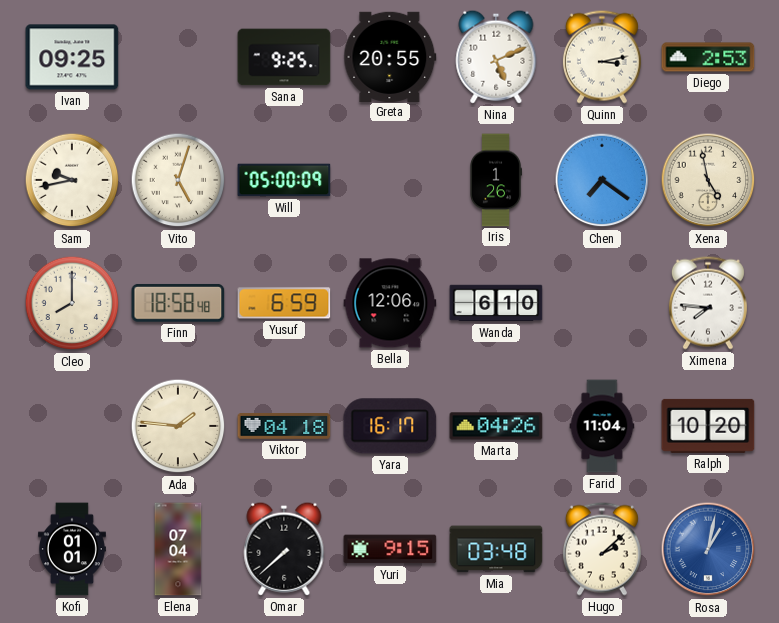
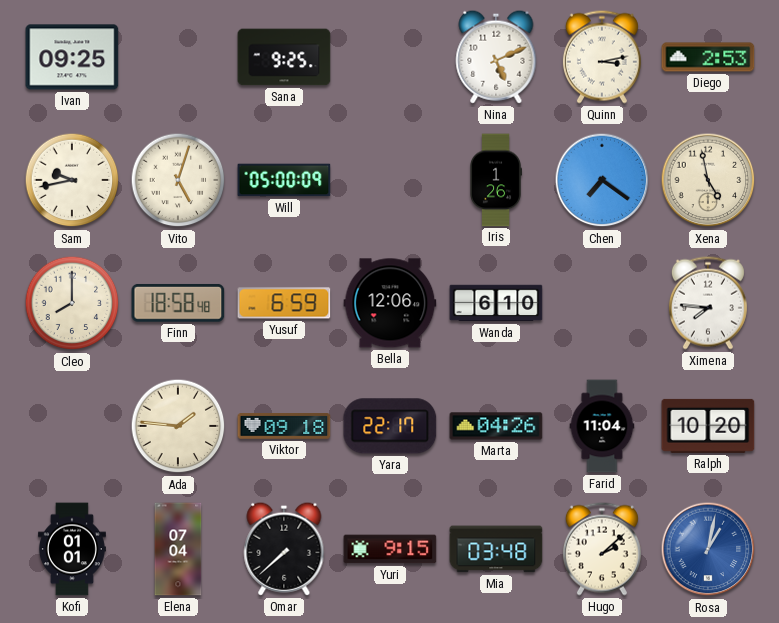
Greta: 20:55 -> none (390, 56)
Viktor: 04:18 -> 09:18 (284, 426)
Yara: 16:17 -> 22:17 (390, 426)
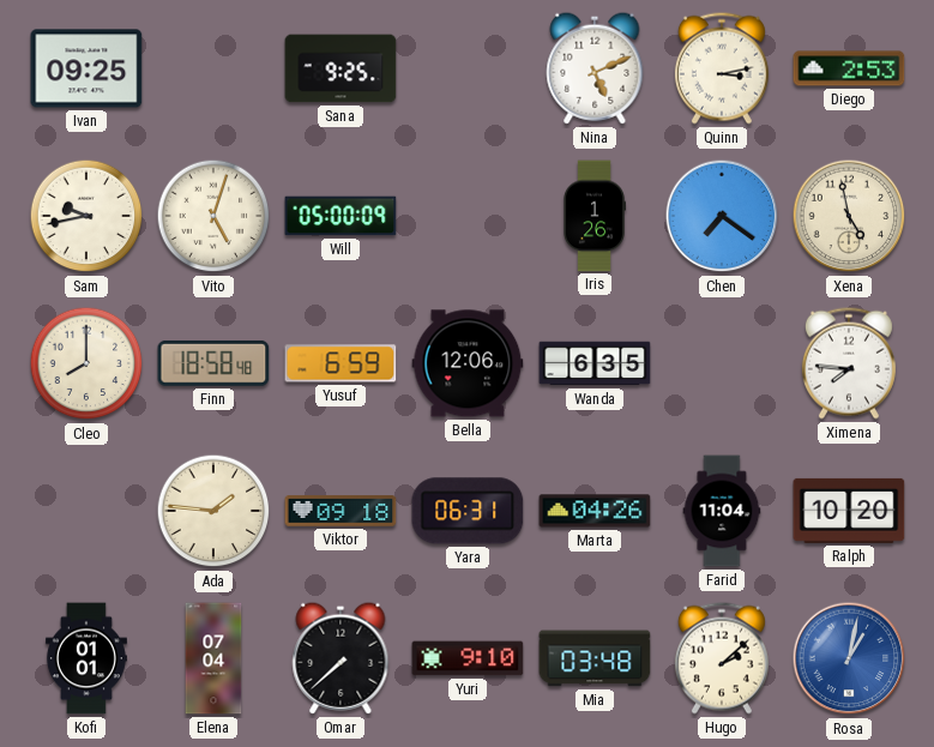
Wanda: 6:10 -> 6:35 (595, 363)
Yara: 22:17 -> 06:31 (468, 511)
Yuri: 9:15 -> 9:10 (468, 658)
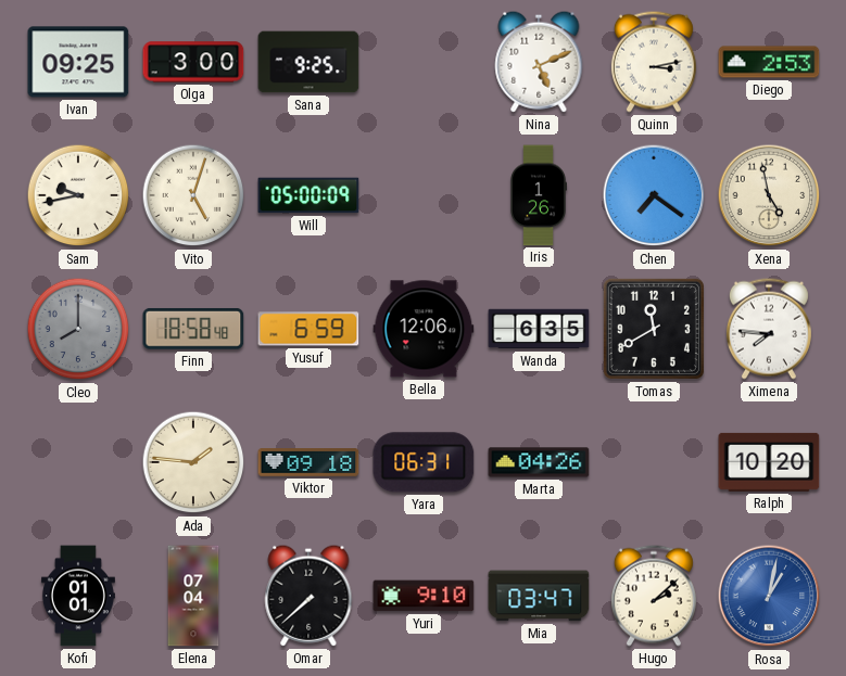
Olga: none -> 3:00 (193, 62)
Cleo dial: cream -> grey (78, 329)
Tomas: none -> 11:40 (654, 329)
Farid: 11:04 -> none (722, 511)
Mia: 03:48 -> 03:47 (539, 596)
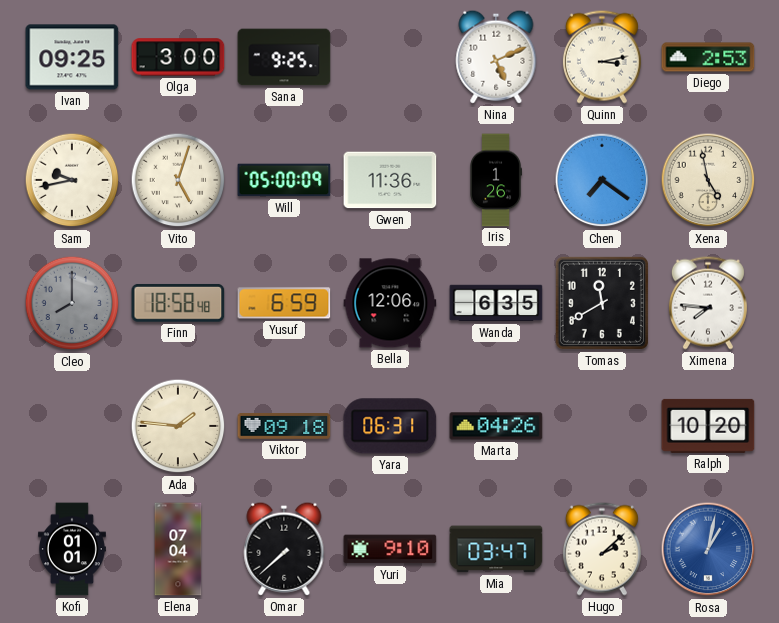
Gwen: none -> 11:36 (390, 180)
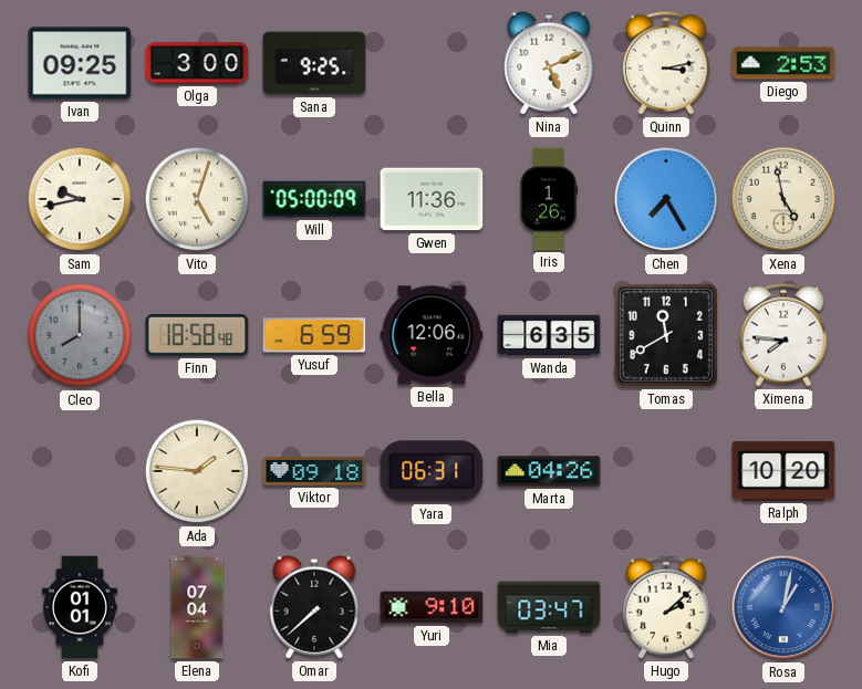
Chen: 7:21 -> 7:25 (666, 199)
